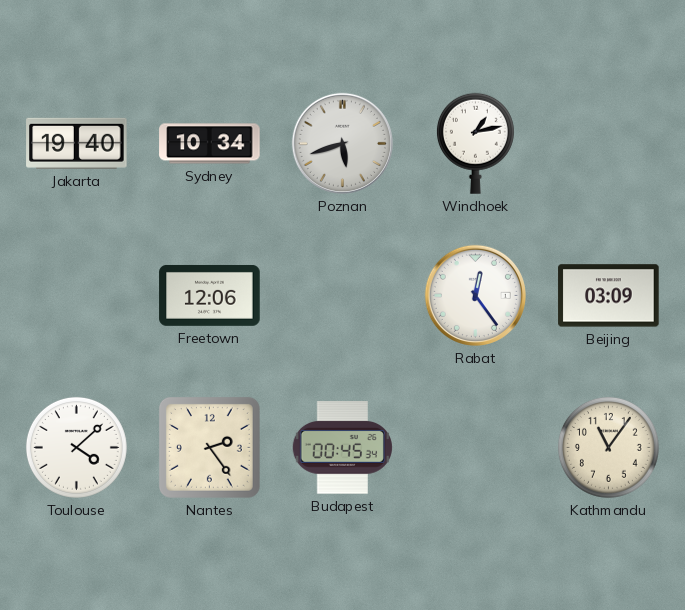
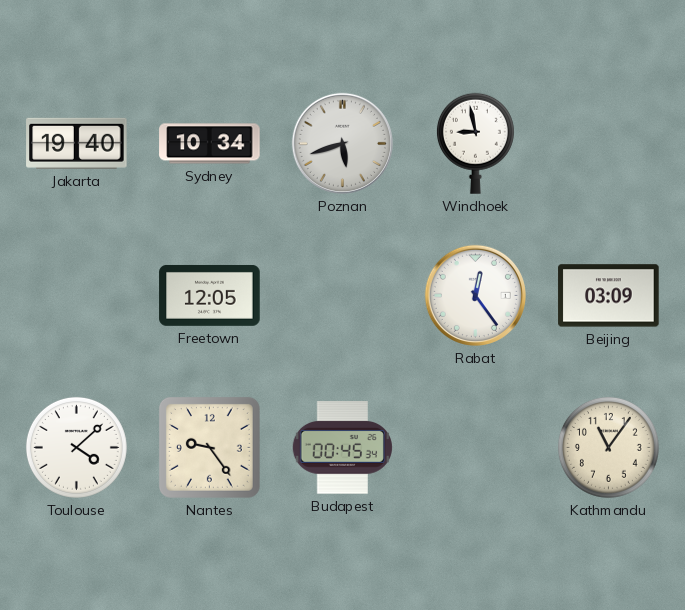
Windhoek: 1:13 -> 8:58 (475, 143)
Freetown: 12:06 -> 12:05 (210, 295)
Nantes: 2:24 -> 9:24 (209, 447)
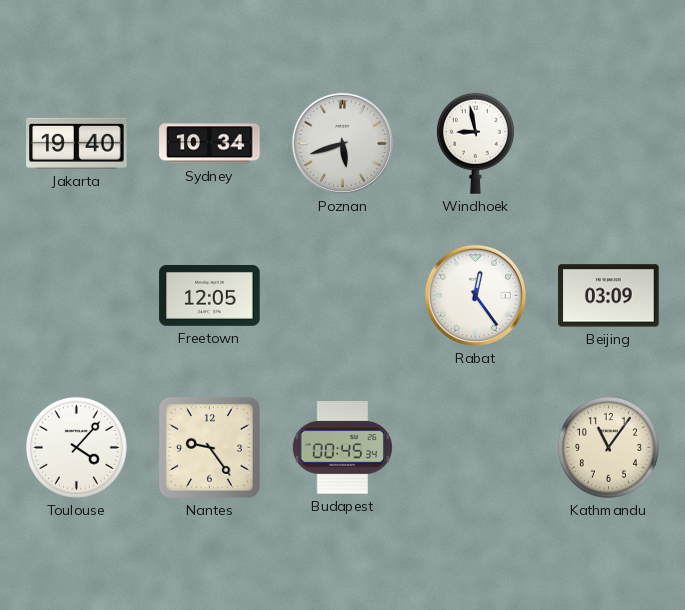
Toulouse: 4:08 -> 4:07 (76, 447)
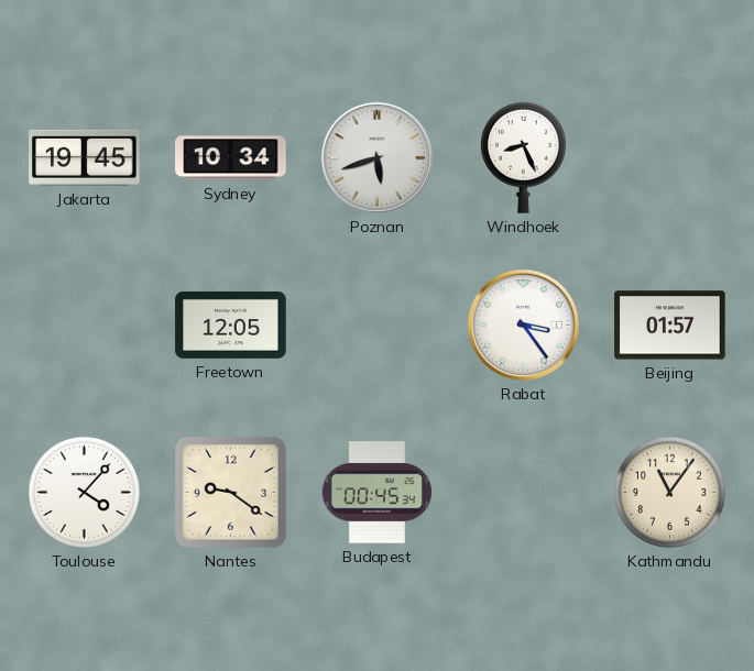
Jakarta: 19:40 -> 19:45 (85, 157)
Windhoek: 8:58 -> 8:26 (523, 157)
Rabat: 12:24 -> 3:24 (523, 324)
Beijing: 03:09 -> 01:57 (670, 326)
Nantes: 9:24 -> 9:21 (230, 492)
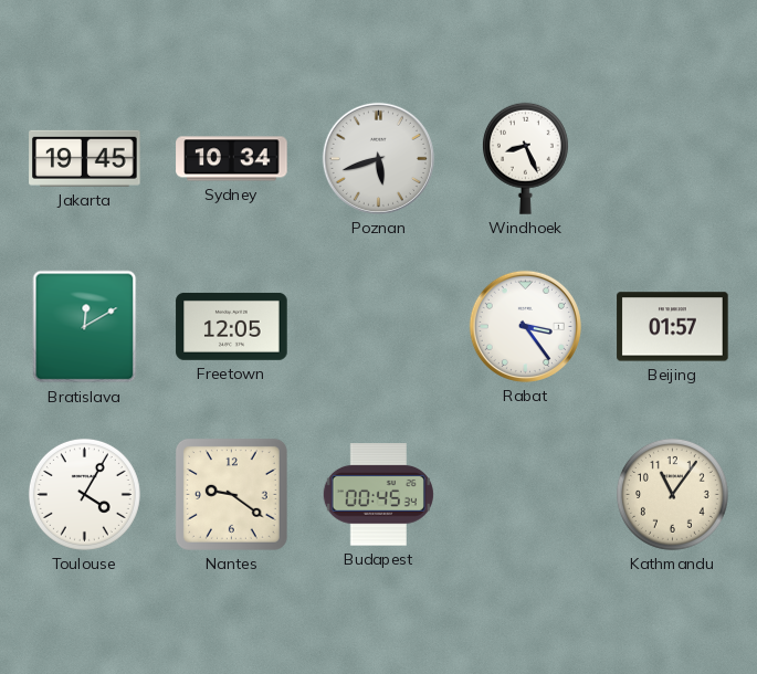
Bratislava: none -> 12:10 (85, 327)
Toulouse: 4:07 -> 4:05 (84, 494)
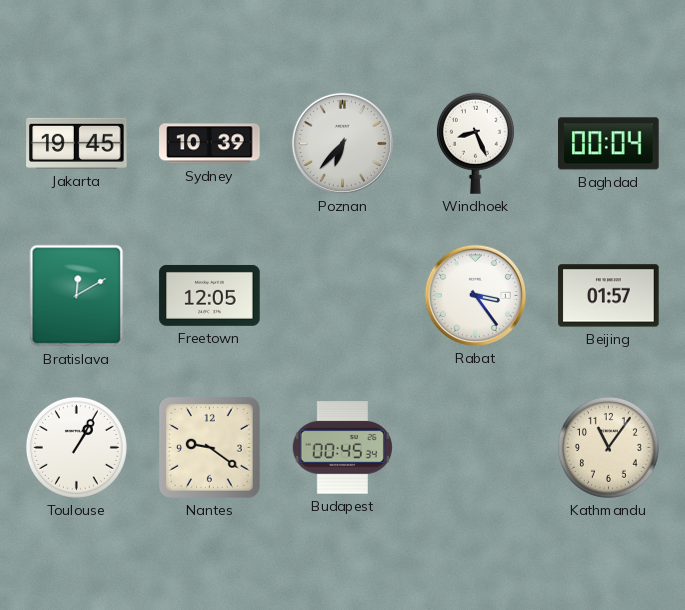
Sydney: 10:34 -> 10:39 (210, 144)
Poznan: 5:42 -> 6:37 (342, 143)
Baghdad: none -> 00:04 (609, 144)
Toulouse: 4:05 -> 1:05 (76, 447)
